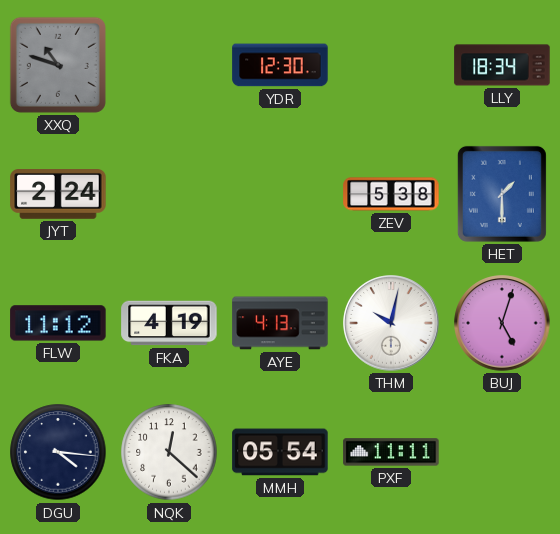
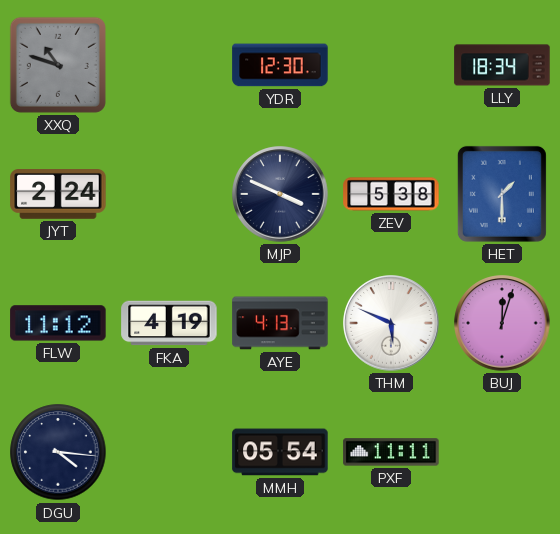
MJP: none -> 3:49 (280, 194)
THM: 10:02 -> 5:49 (391, 323)
BUJ: 5:03 -> 12:03 (502, 323)
NQK: 12:22 -> none (169, 452)
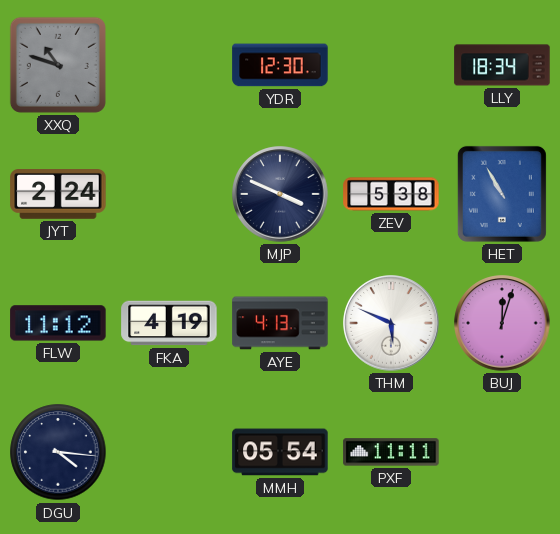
HET: 1:30 -> 10:55 (502, 194)
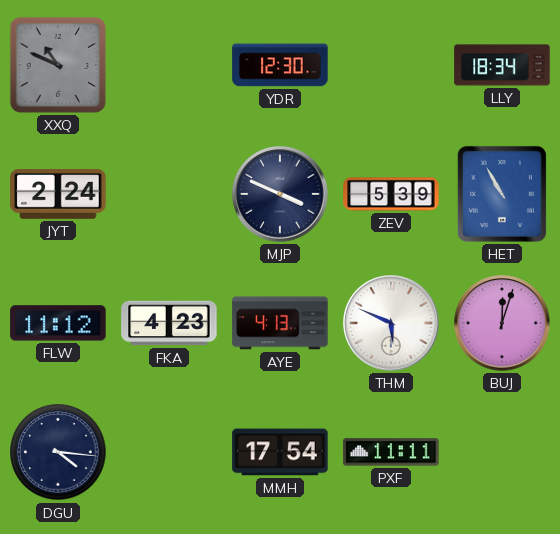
XXQ: 10:48 -> 10:49 (58, 65)
ZEV: 5:38 -> 5:39 (391, 194)
FKA: 4:19 -> 4:23 (169, 323)
MMH: 05:54 -> 17:54 (280, 452)
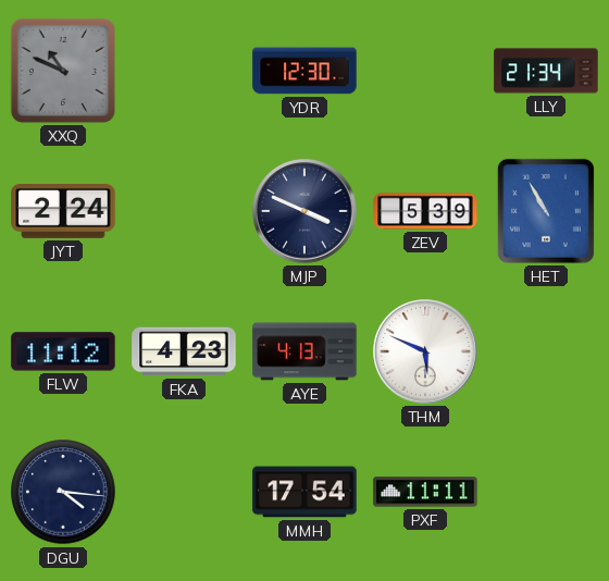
LLY: 18:34 -> 21:34 (546, 71)
BUJ: 12:03 -> none (502, 323)
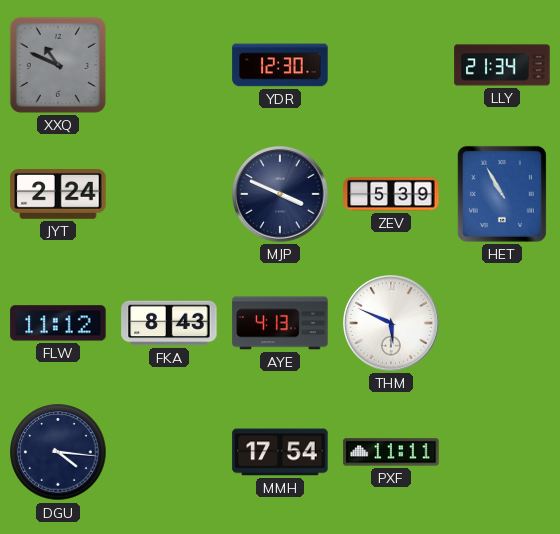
FKA: 4:23 -> 8:43 (169, 323)
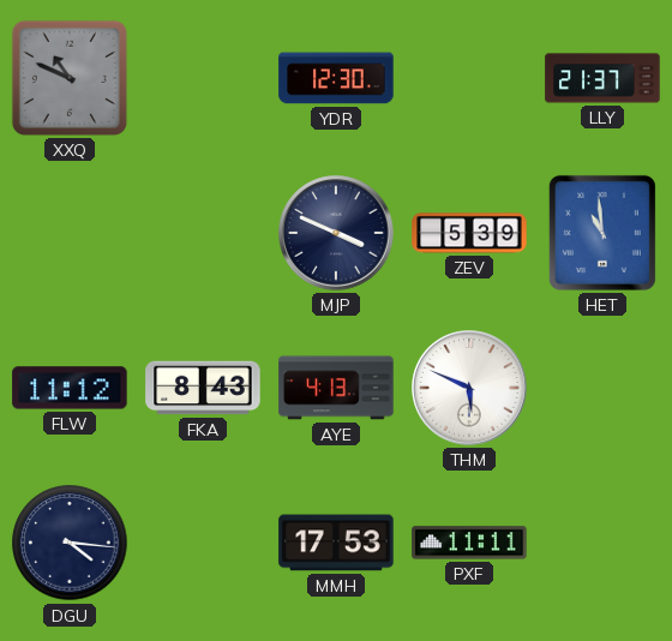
LLY: 21:34 -> 21:37 (602, 78)
JYT: 2:24 -> none (58, 195)
HET: 10:55 -> 10:59 (602, 233)
MMH: 17:54 -> 17:53 (336, 543)
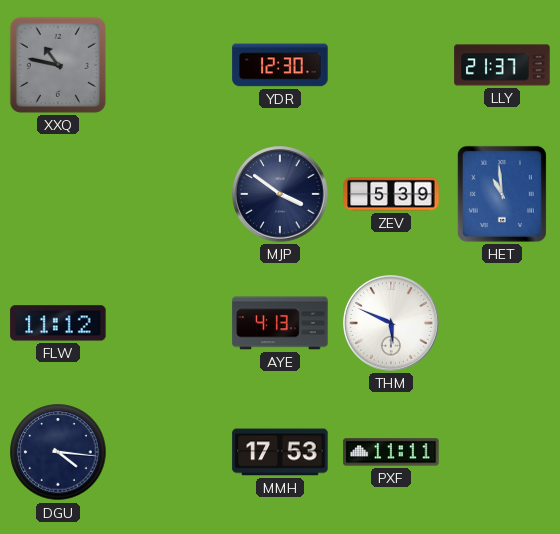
XXQ: 10:49 -> 10:47 (58, 65)
MJP: 3:49 -> 3:51 (280, 194)
FKA: 8:43 -> none (203, 388)
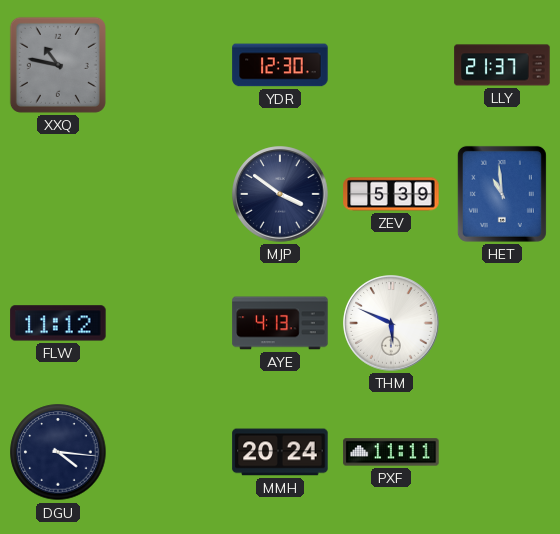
MMH: 17:53 -> 20:24 (280, 452)
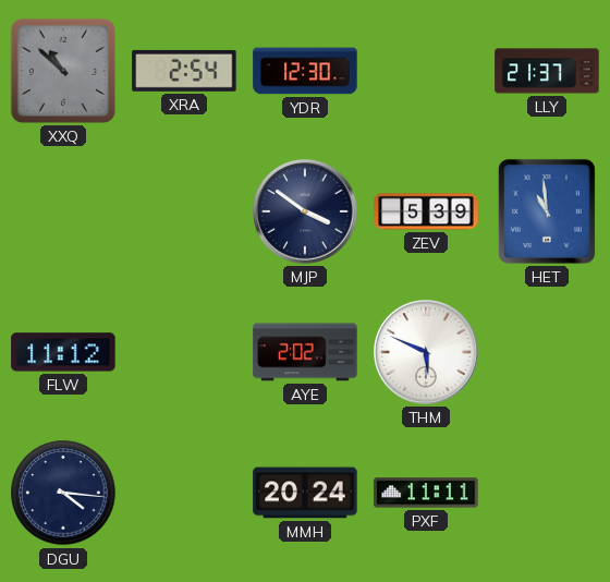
XXQ: 10:47 -> 10:52 (63, 71)
XRA: none -> 2:54 (184, 71)
AYE: 4:13 -> 2:02 (305, 352)
